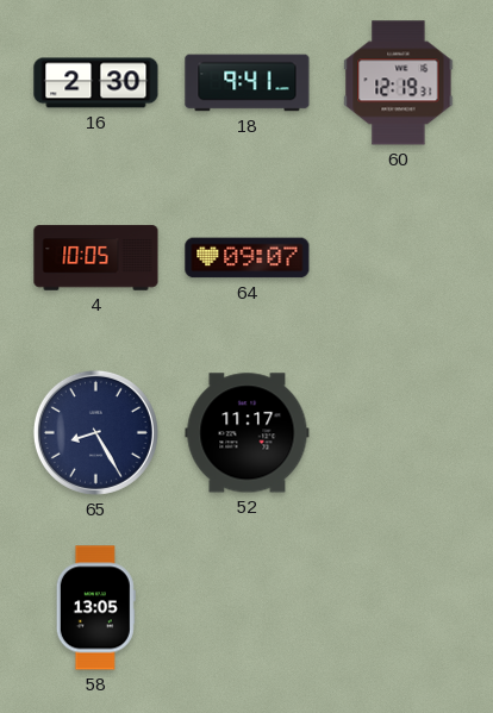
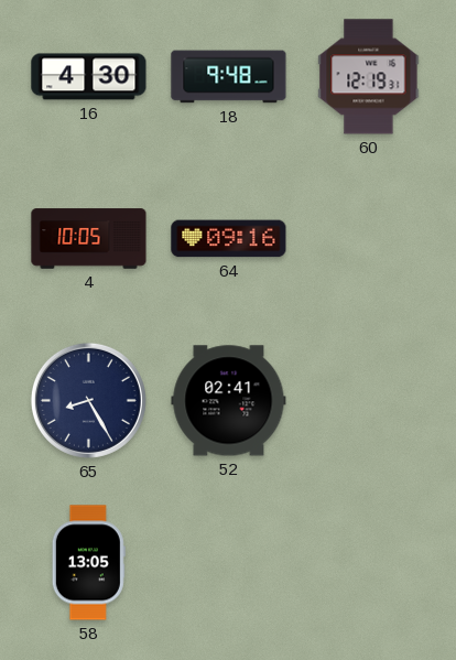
16: 2:30 -> 4:30 (89, 77)
18: 9:41 -> 9:48 (229, 77)
64: 09:07 -> 09:16 (229, 239)
52: 11:17 -> 02:41 (229, 401)
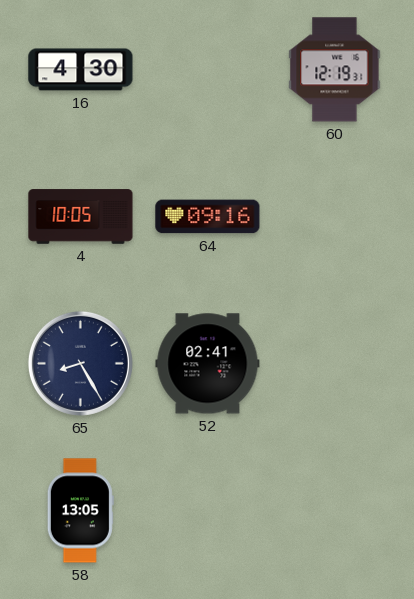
18: 9:48 -> none (229, 77)
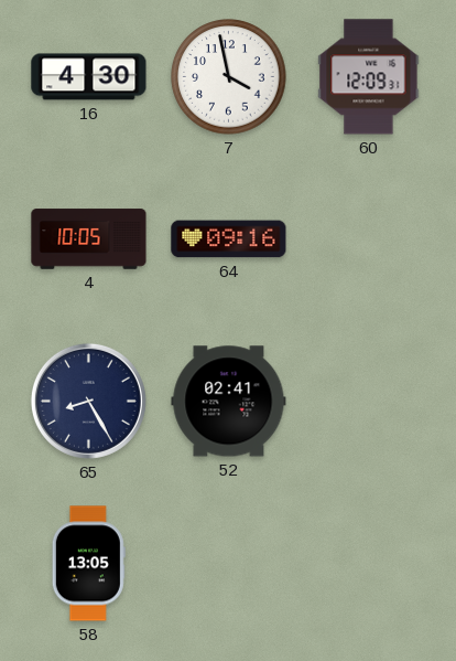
7: none -> 3:58 (229, 77)
60: 12:19 -> 12:09 (369, 77)
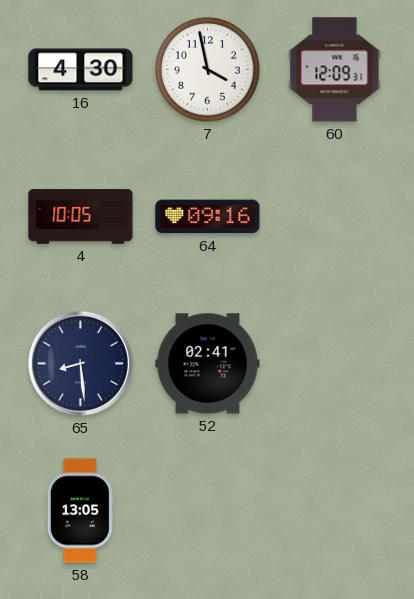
65: 8:25 -> 8:29 (80, 363)
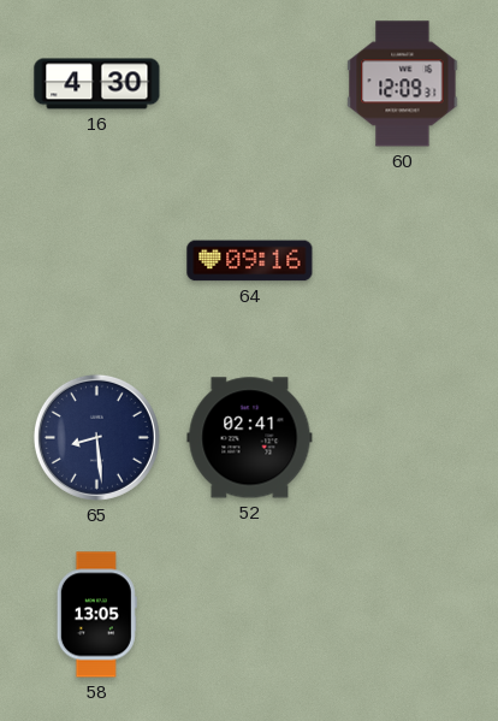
7: 3:58 -> none (208, 70)
4: 10:05 -> none (81, 217)
